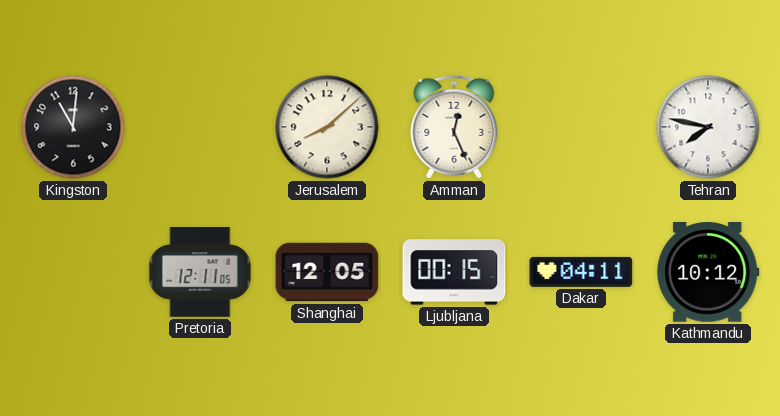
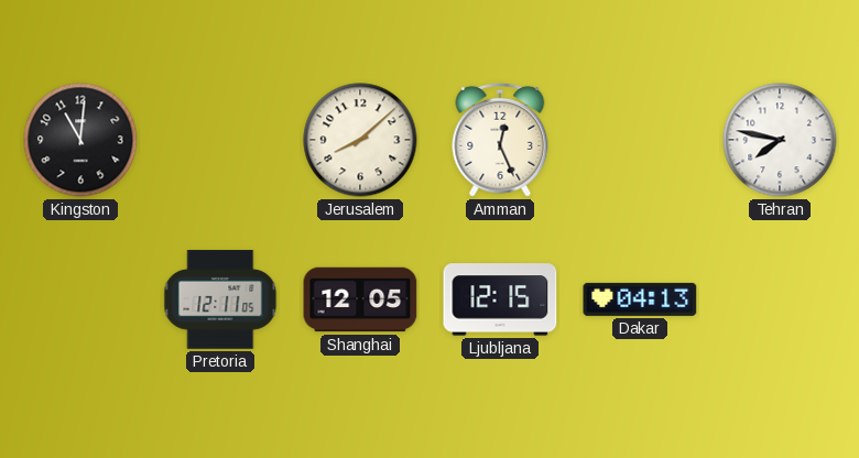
Ljubljana: 00:15 -> 12:15 (500, 299)
Dakar: 04:11 -> 04:13 (640, 299)
Kathmandu: 10:12 -> none (708, 273)
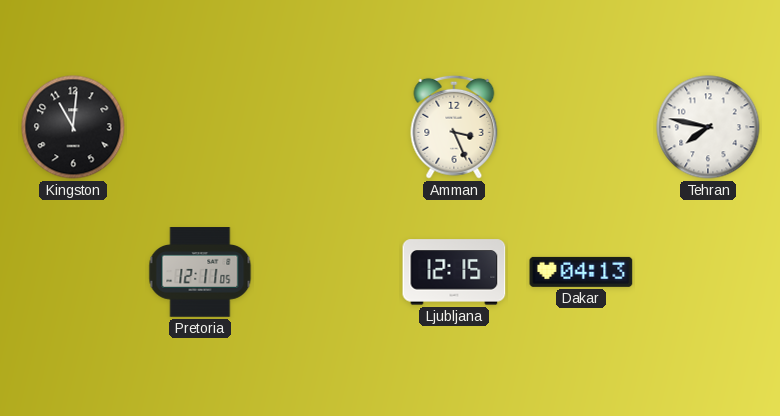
Jerusalem: 8:08 -> none (360, 140)
Amman: 12:26 -> 3:26 (454, 127)
Shanghai: 12:05 -> none (360, 299)
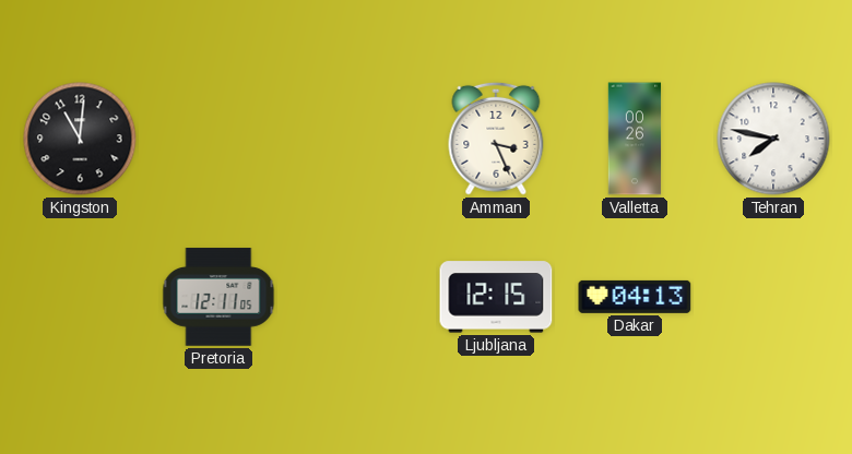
Valletta: none -> 00:26 (635, 139)
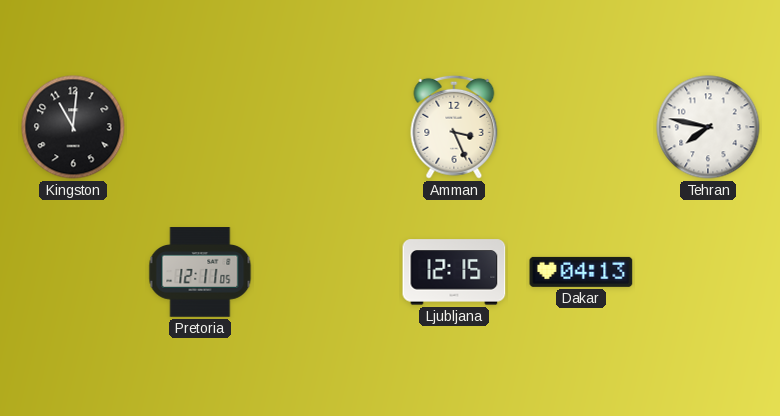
Valletta: 00:26 -> none (635, 139)
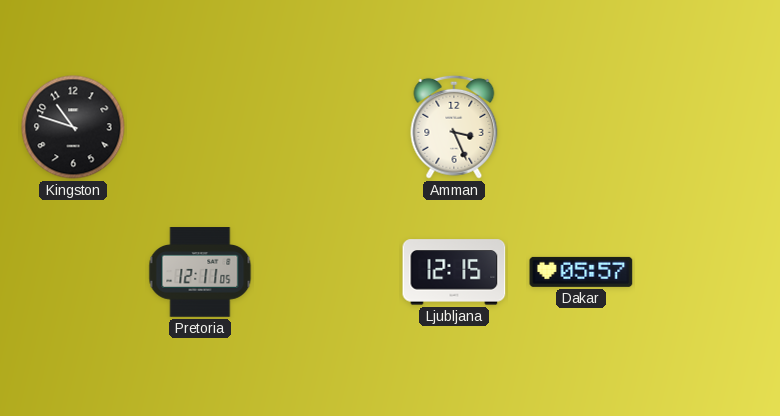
Kingston: 11:01 -> 10:48 (73, 127)
Tehran: 7:47 -> none (708, 127)
Dakar: 04:13 -> 05:57 (581, 272)
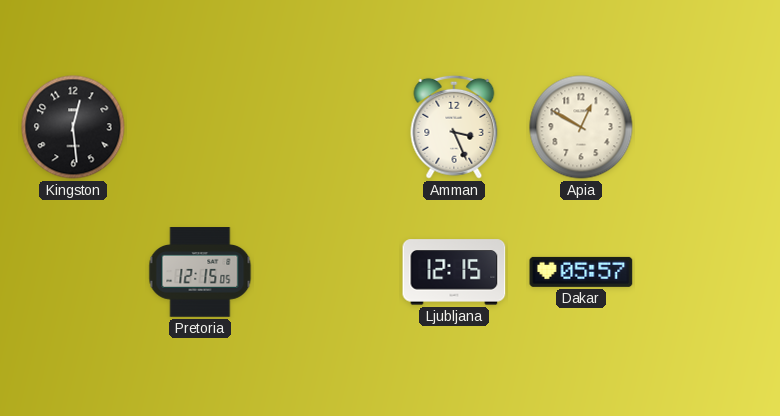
Kingston: 10:48 -> 12:29 (73, 127)
Apia: none -> 12:50 (581, 127)
Pretoria: 12:11 -> 12:15 (200, 272)
